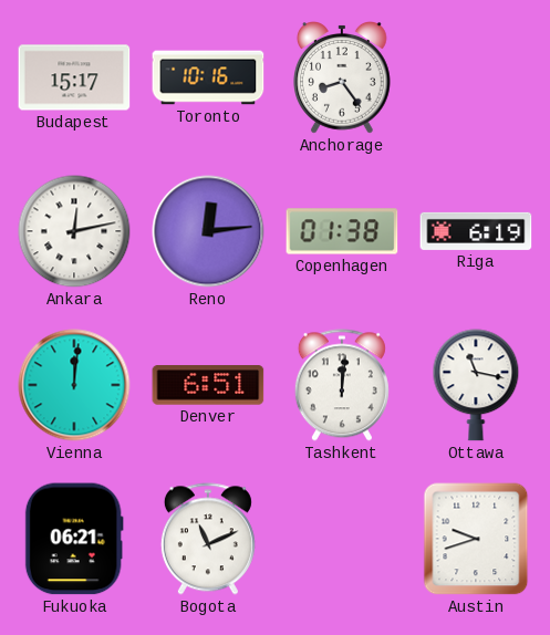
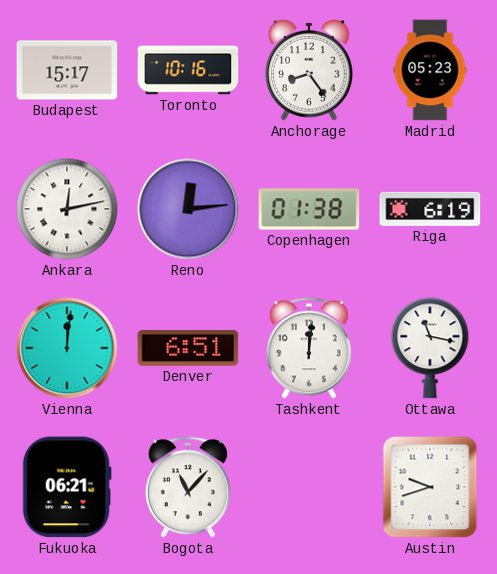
Madrid: none -> 05:23 (430, 70)
Bogota: 11:11 -> 11:07 (188, 487)
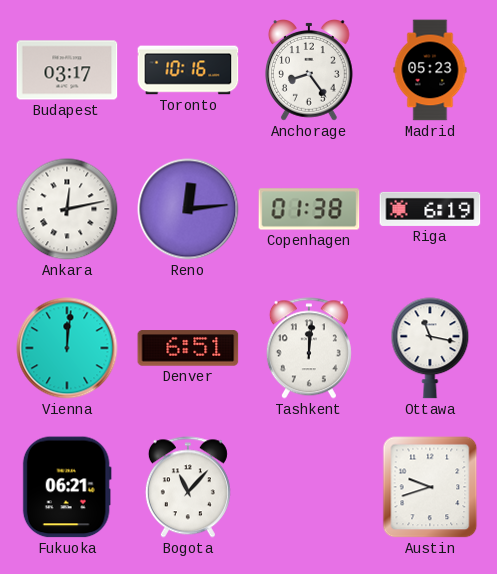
Budapest: 15:17 -> 03:17 (67, 70)
